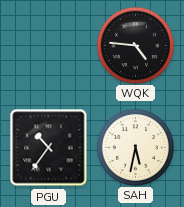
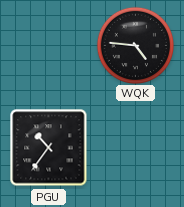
SAH: 5:32 -> none (135, 147)
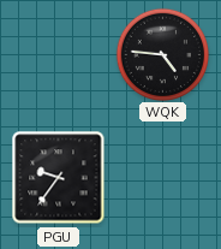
PGU: 10:36 -> 9:36 (59, 178)
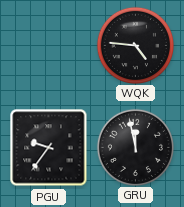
GRU: none -> 11:58 (135, 147)
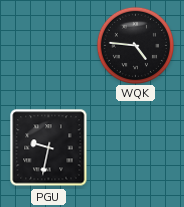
PGU: 9:36 -> 9:32 (49, 148)
GRU: 11:58 -> none (135, 147)
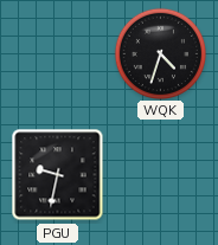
WQK: 4:46 -> 4:33 (160, 53)
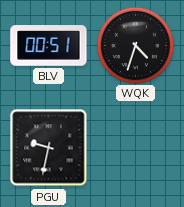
BLV: none -> 00:51 (49, 46)
